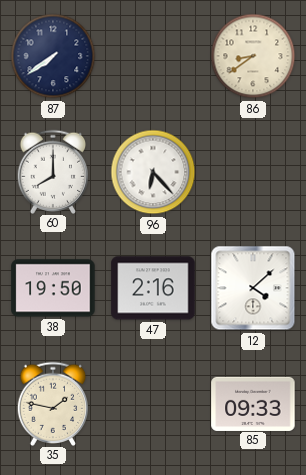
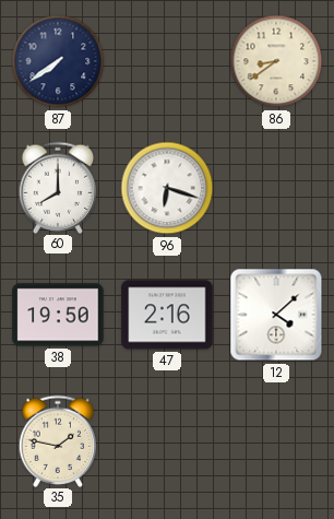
96: 6:23 -> 6:18 (167, 188)
85: 09:33 -> none (253, 403)
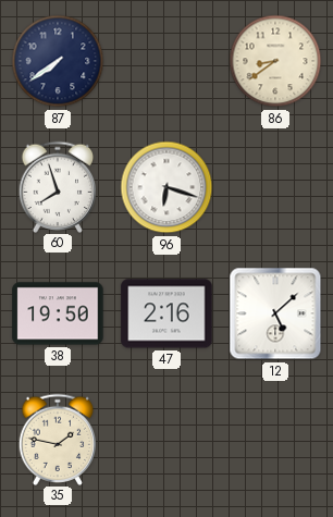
60: 8:00 -> 7:57 (58, 186)
12: 4:08 -> 5:08 (275, 313)
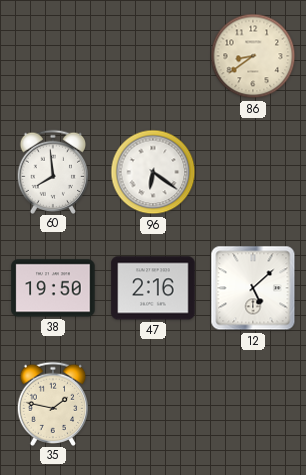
87: 7:39 -> none (58, 61)
60: 7:57 -> 7:59 (53, 171)
96: 6:18 -> 6:21 (153, 172)
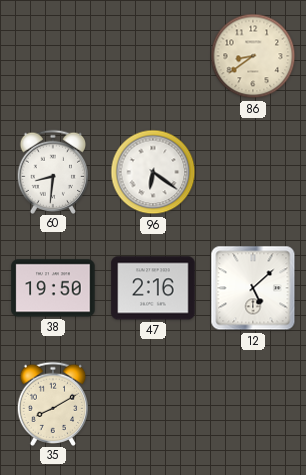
60: 7:59 -> 8:31 (53, 171)
35: 1:47 -> 8:10 (53, 403)
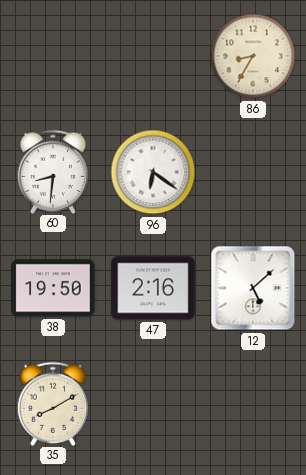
86: 8:39 -> 8:35 (253, 56)
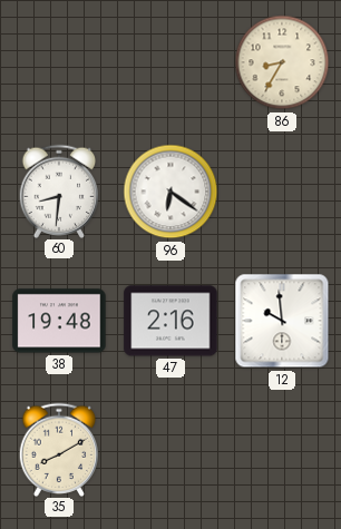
38: 19:50 -> 19:48 (59, 321)
12: 5:08 -> 9:59 (282, 321)
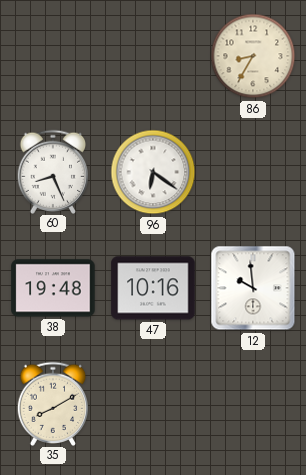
60: 8:31 -> 8:26 (53, 171)
47: 2:16 -> 10:16 (153, 288)
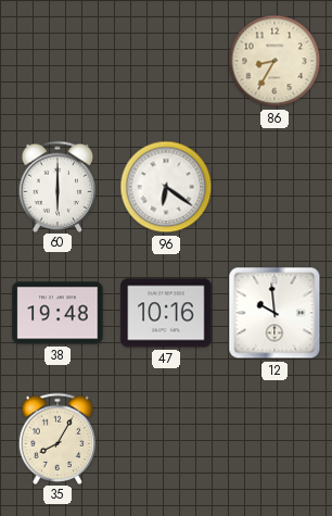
60: 8:26 -> 6:00 (58, 186)
35: 8:10 -> 8:05 (58, 438)
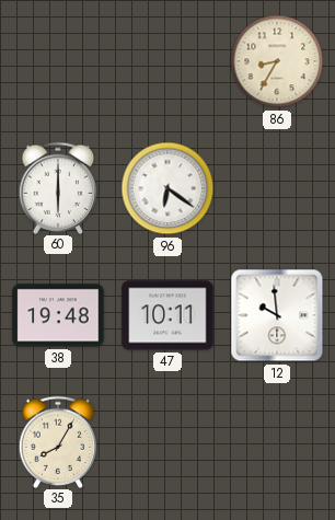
47: 10:16 -> 10:11 (168, 315)
